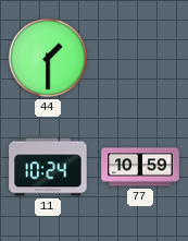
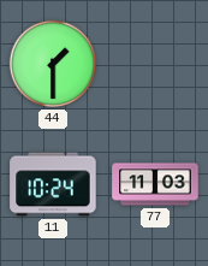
77: 10:59 -> 11:03 (155, 184)
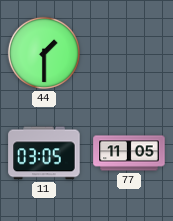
11: 10:24 -> 03:05 (44, 153)
77: 11:03 -> 11:05 (129, 153)
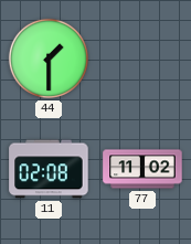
11: 03:05 -> 02:08 (49, 169)
77: 11:05 -> 11:02 (142, 169)
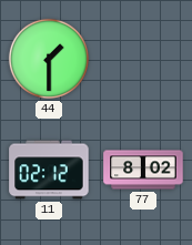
11: 02:08 -> 02:12 (49, 170)
77: 11:02 -> 8:02 (143, 170)
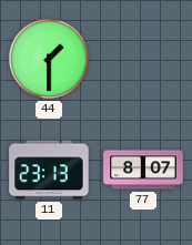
11: 02:12 -> 23:13 (49, 170)
77: 8:02 -> 8:07 (143, 170)
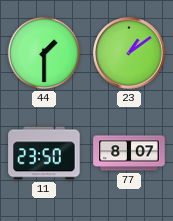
23: none -> 1:09 (129, 53)
11: 23:13 -> 23:50 (44, 153)
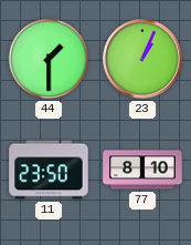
23: 1:09 -> 1:04 (142, 59)
77: 8:07 -> 8:10 (142, 170)
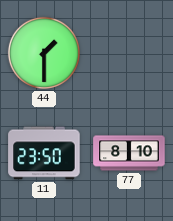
23: 1:04 -> none (142, 59)
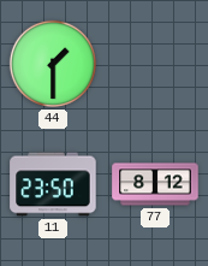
77: 8:10 -> 8:12 (155, 184)
